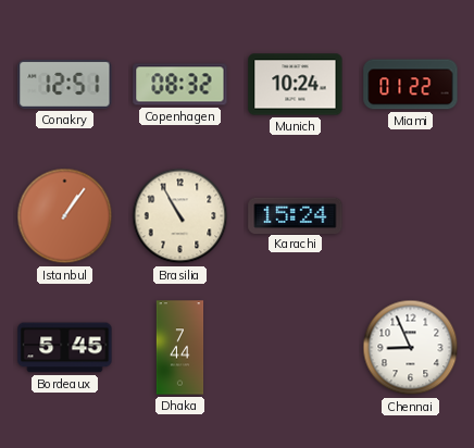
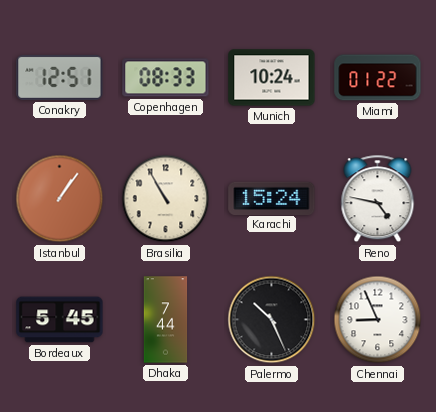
Copenhagen: 08:32 -> 08:33 (166, 78)
Reno: none -> 4:47 (378, 199)
Palermo: none -> 10:26 (272, 320)
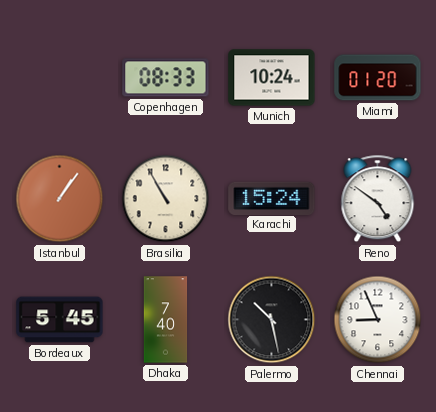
Conakry: 12:51 -> none (60, 77)
Miami: 01:22 -> 01:20 (378, 78)
Reno: 4:47 -> 4:51 (378, 199)
Dhaka: 7:44 -> 7:40 (166, 320)
Palermo: 10:26 -> 10:28 (272, 320)
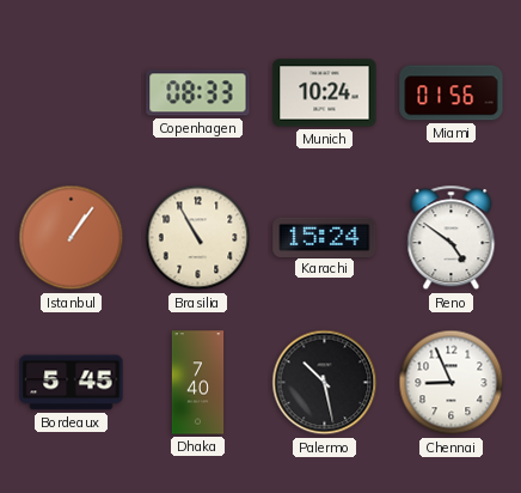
Miami: 01:20 -> 01:56 (452, 93)
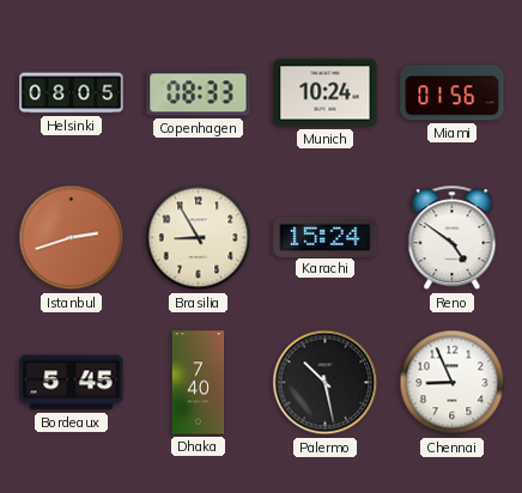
Helsinki: none -> 08:05 (72, 93)
Istanbul: 1:06 -> 2:42 (72, 238)
Brasilia: 10:55 -> 8:55 (199, 238)
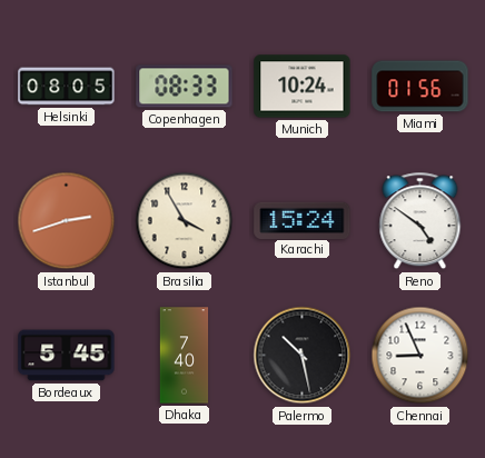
Brasilia: 8:55 -> 3:55 (185, 221)
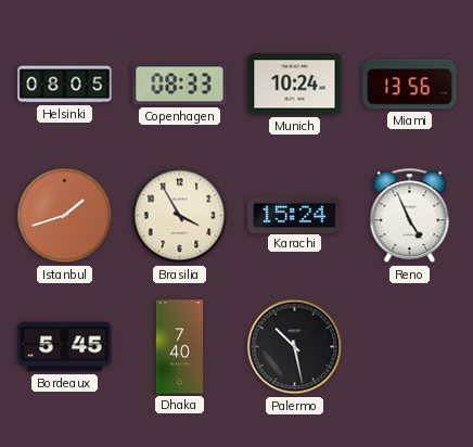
Miami: 01:56 -> 13:56 (410, 85)
Istanbul: 2:42 -> 1:42 (65, 216)
Reno: 4:51 -> 4:56 (410, 216)
Chennai: 8:56 -> none (420, 356)
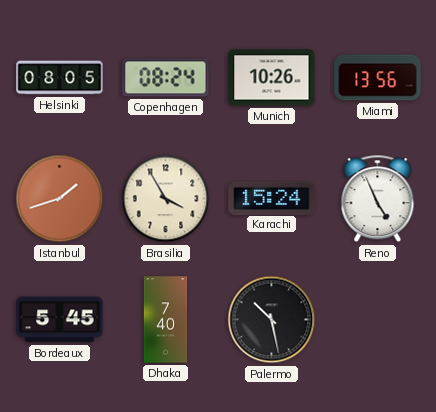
Copenhagen: 08:33 -> 08:24 (166, 78)
Munich: 10:24 -> 10:26 (272, 78)
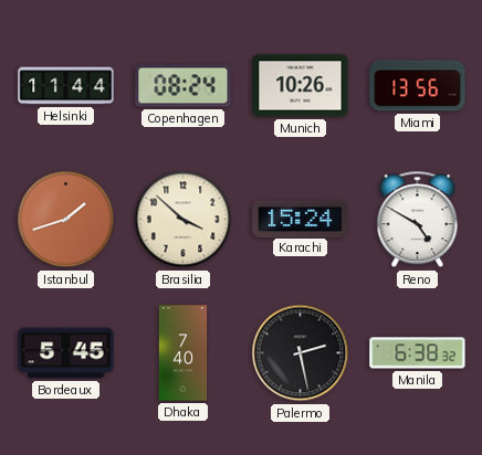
Helsinki: 08:05 -> 11:44 (66, 86)
Brasilia: 3:55 -> 3:52 (184, 220)
Reno: 4:56 -> 4:50 (418, 220)
Palermo: 10:28 -> 2:28 (301, 353)
Manila: none -> 6:38 (418, 353)
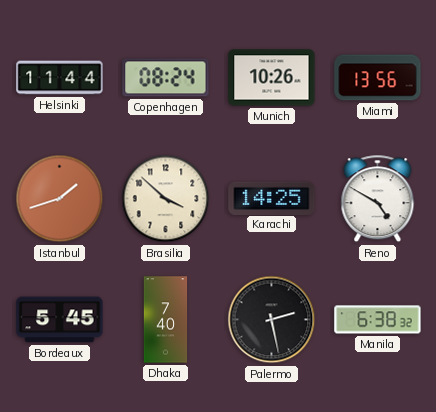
Karachi: 15:24 -> 14:25 (272, 198)
